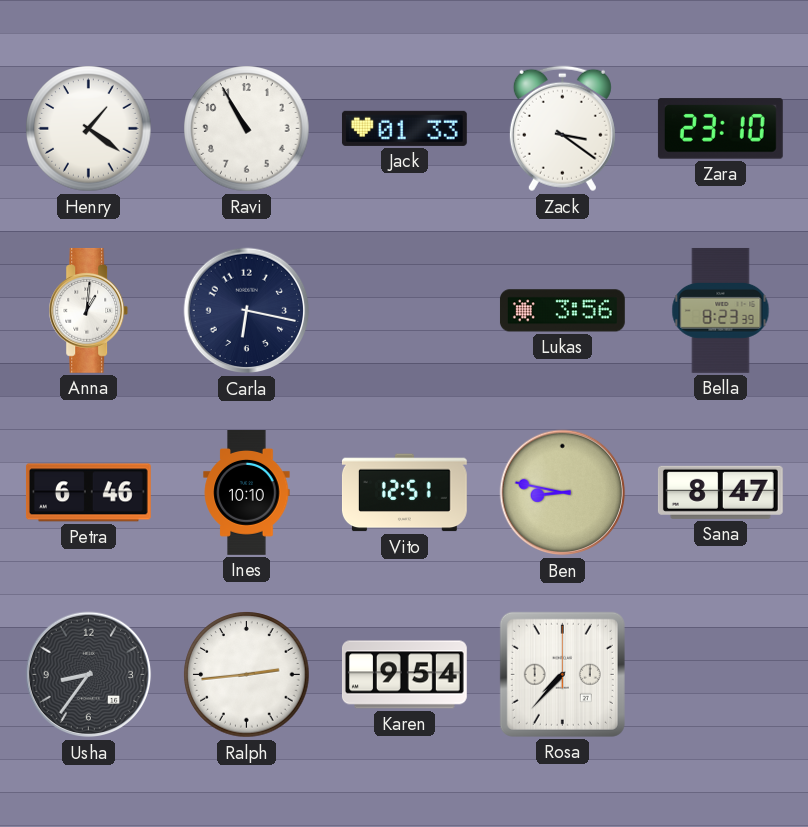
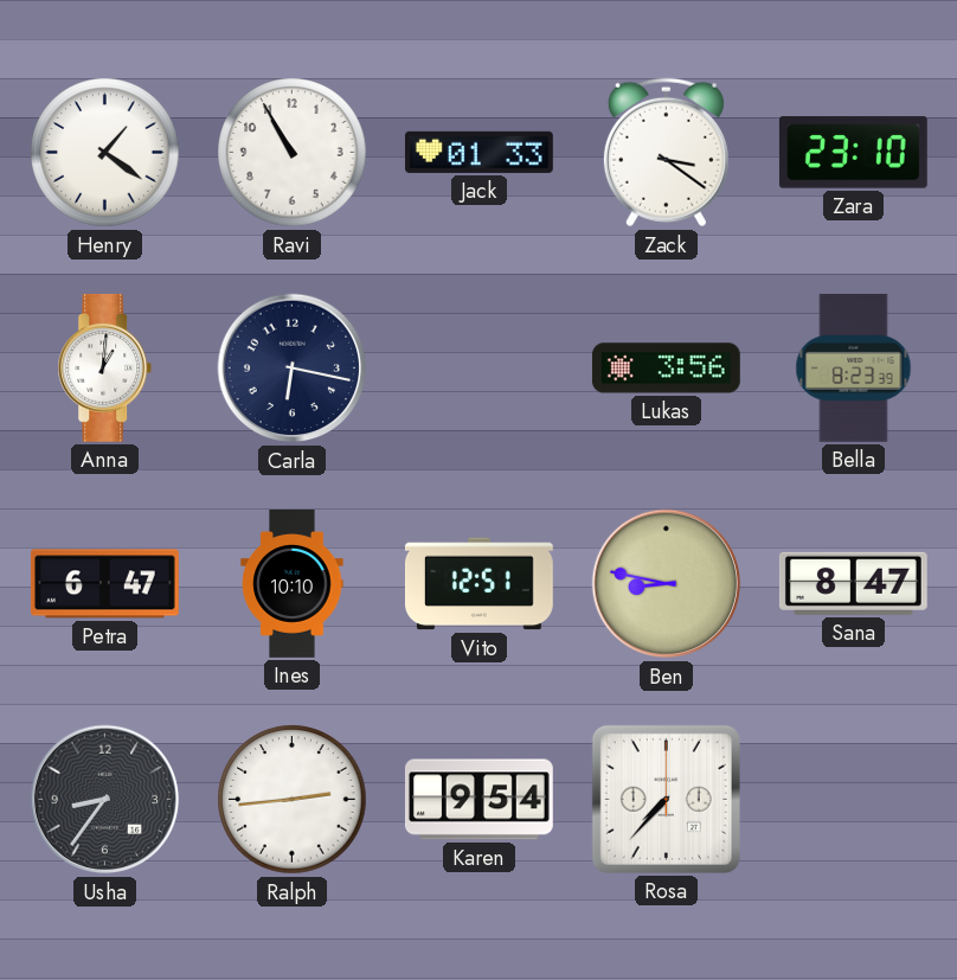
Petra: 6:46 -> 6:47 (104, 584)
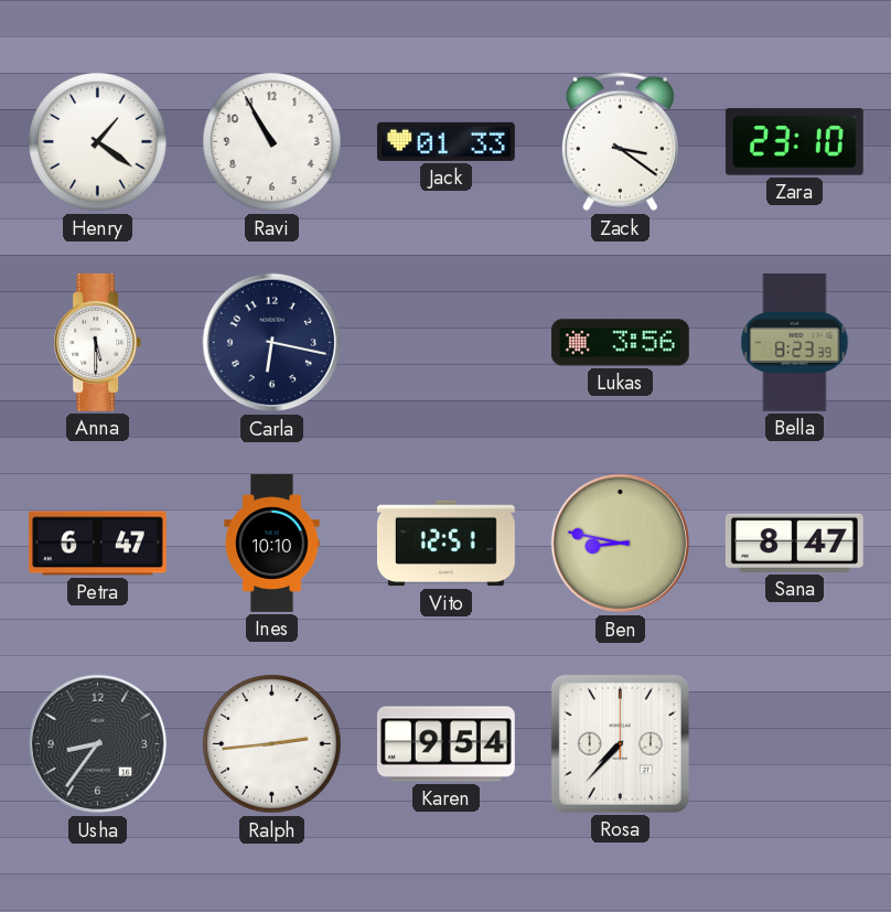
Anna: 1:01 -> 5:30 (98, 342)
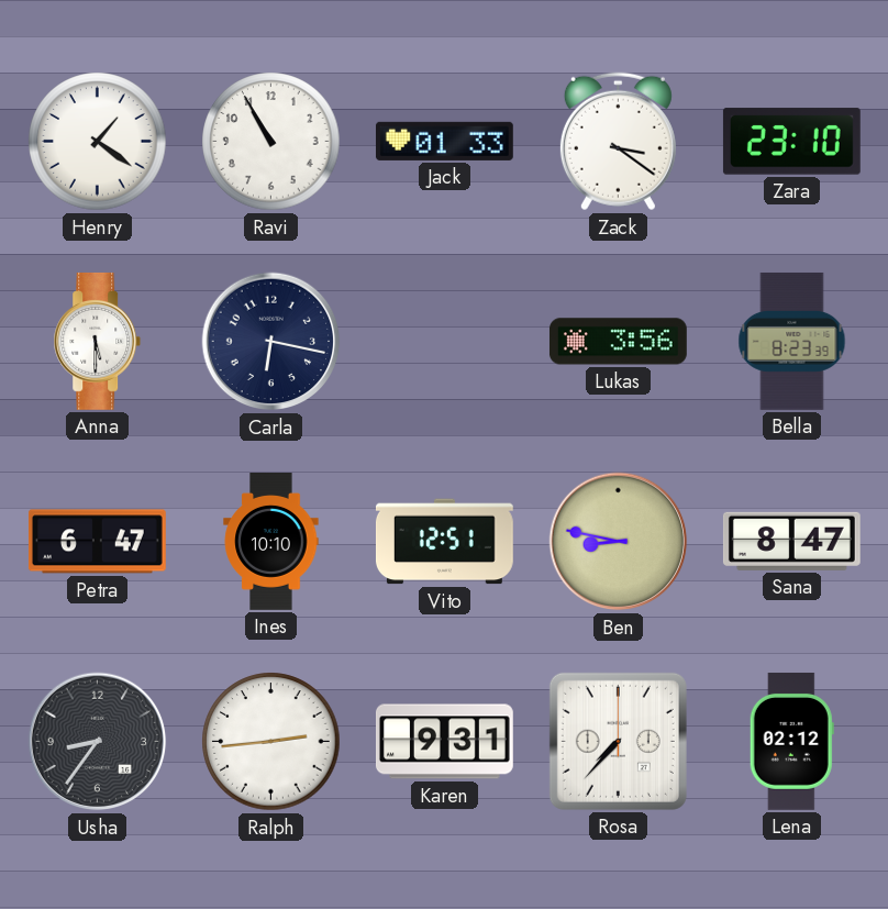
Karen: 9:54 -> 9:31 (445, 742)
Lena: none -> 02:12 (791, 741)
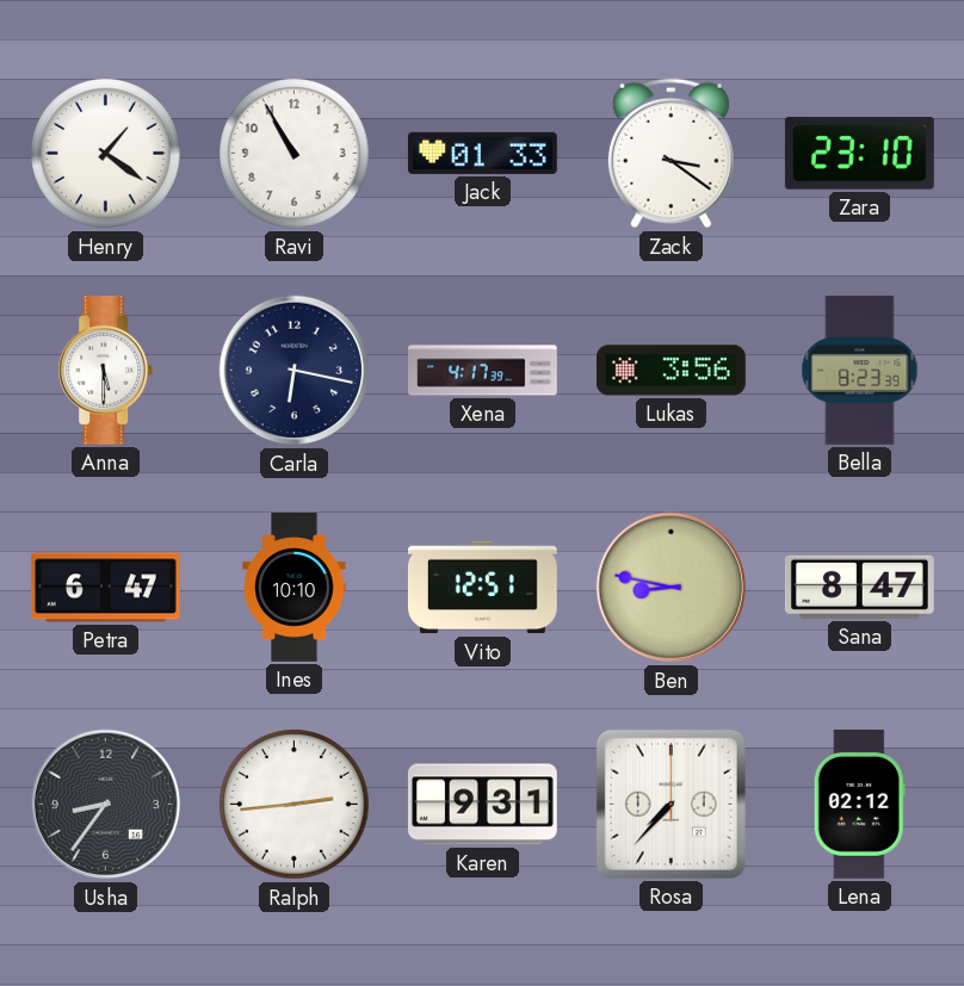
Xena: none -> 4:17 (483, 371)
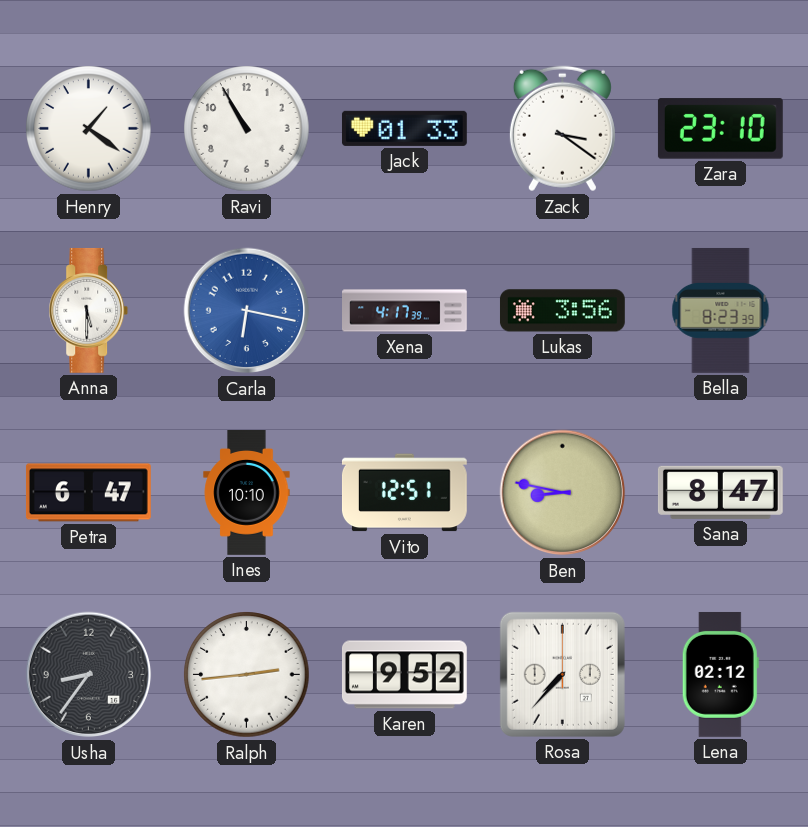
Carla dial: navy -> blue (247, 311)
Karen: 9:31 -> 9:52 (405, 675)
